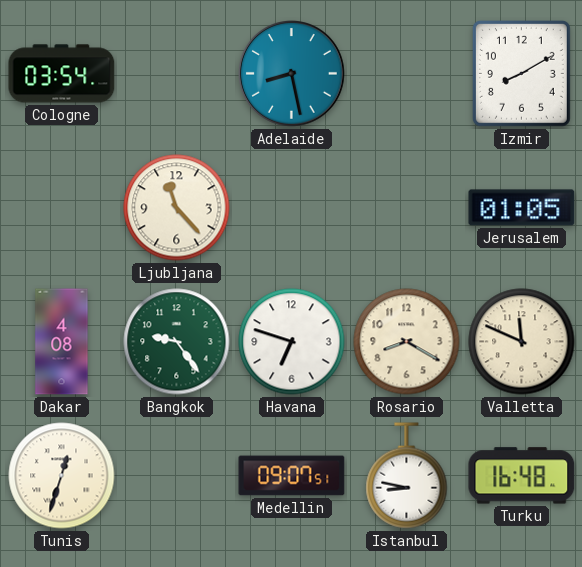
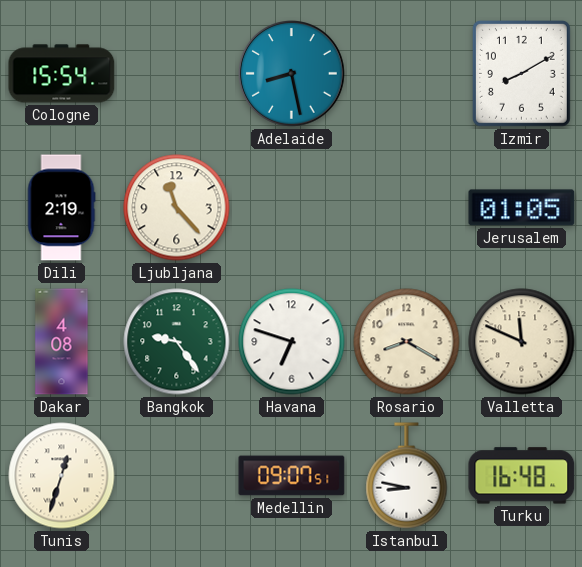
Cologne: 03:54 -> 15:54 (62, 74)
Dili: none -> 2:19 (61, 208)
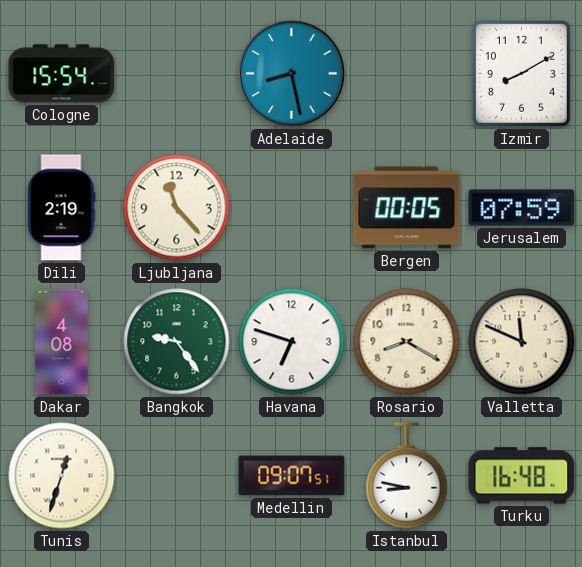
Bergen: none -> 00:05 (407, 208)
Jerusalem: 01:05 -> 07:59 (522, 208)
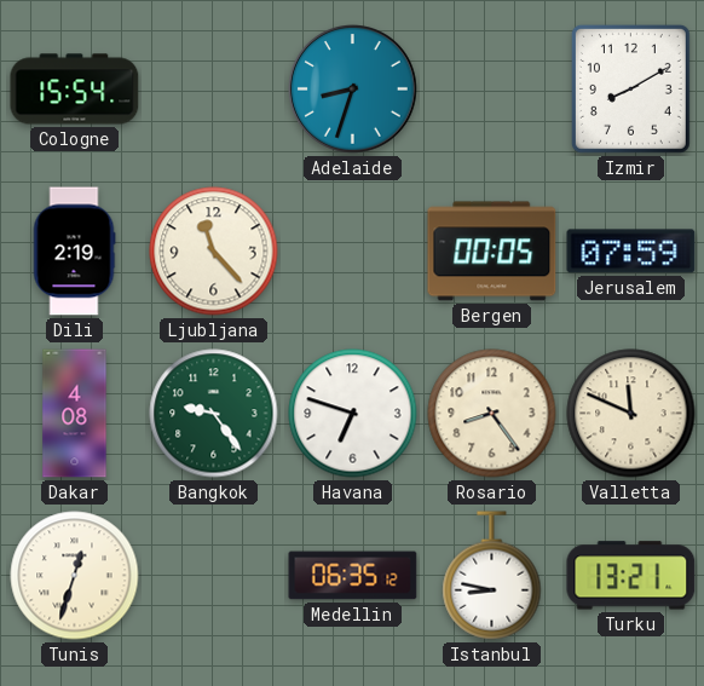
Adelaide: 8:28 -> 8:33 (353, 90)
Rosario: 8:20 -> 8:24 (492, 414)
Medellin: 09:07 -> 06:35 (353, 576)
Turku: 16:48 -> 13:21 (631, 576)
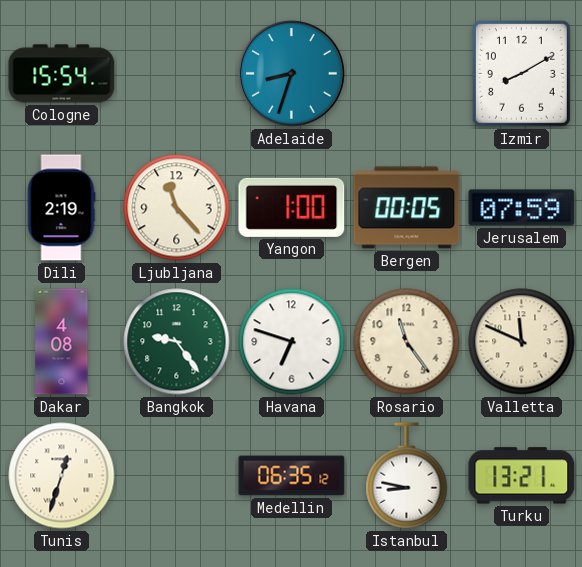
Yangon: none -> 1:00 (292, 207)
Rosario: 8:24 -> 11:24 (407, 342)
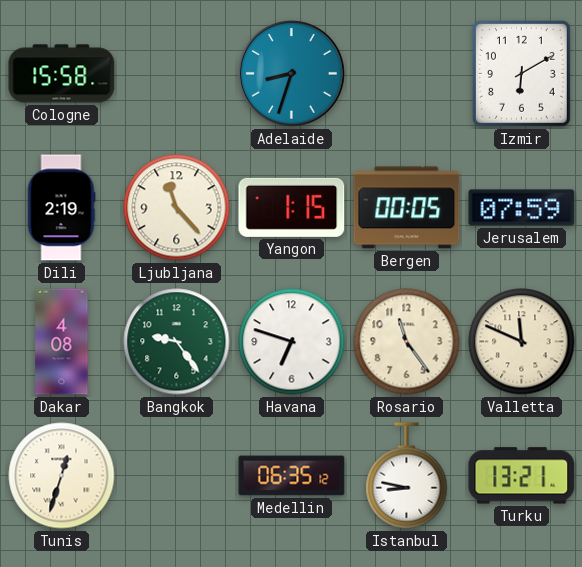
Cologne: 15:54 -> 15:58 (62, 74)
Izmir: 8:10 -> 6:10 (521, 73)
Yangon: 1:00 -> 1:15 (292, 207)
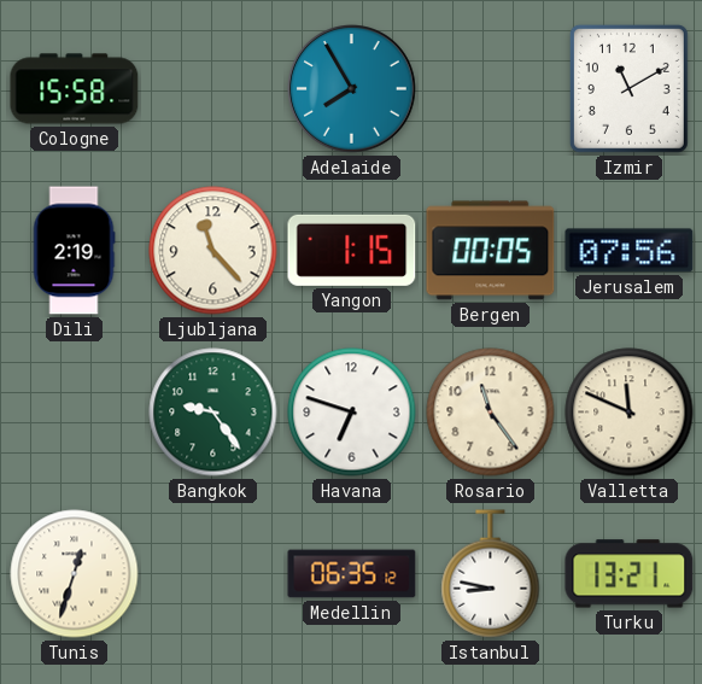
Adelaide: 8:33 -> 7:55 (352, 89)
Izmir: 6:10 -> 11:10 (628, 88)
Jerusalem: 07:59 -> 07:56 (630, 251)
Dakar: 4:08 -> none (62, 342)
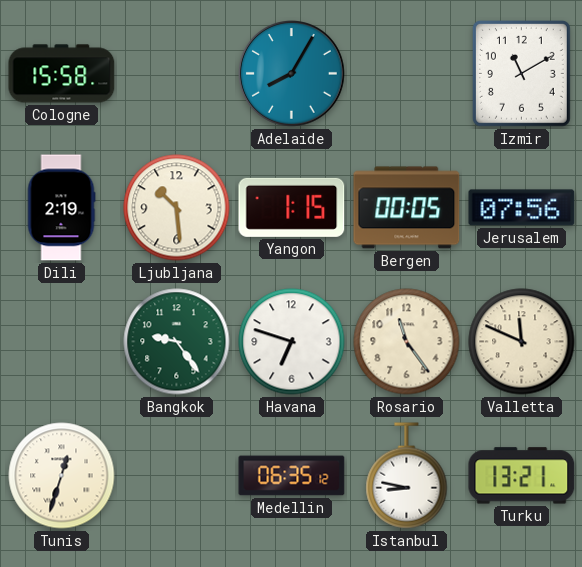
Adelaide: 7:55 -> 8:05 (292, 74)
Ljubljana: 11:23 -> 10:29 (177, 208)
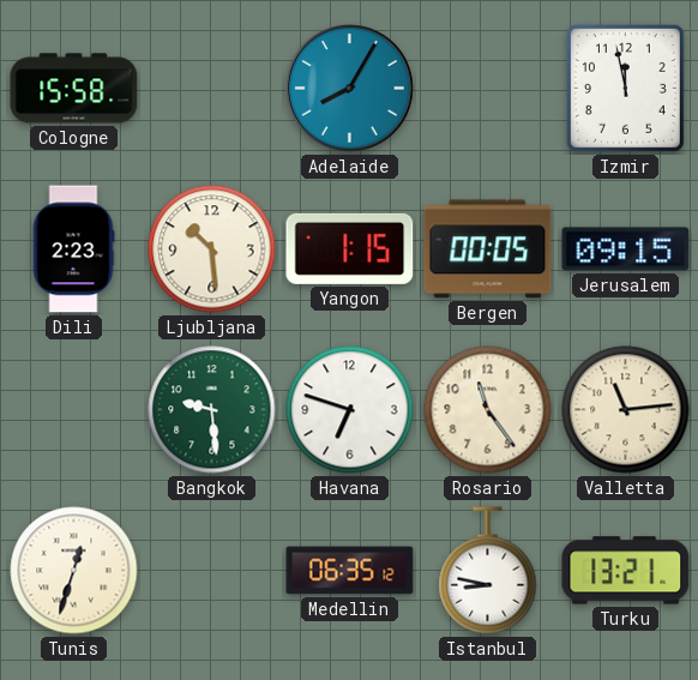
Izmir: 11:10 -> 11:58 (625, 88)
Dili: 2:19 -> 2:23 (73, 249)
Jerusalem: 07:56 -> 09:15 (626, 249)
Bangkok: 9:24 -> 9:29 (212, 410)
Valletta: 11:49 -> 11:14 (626, 410)
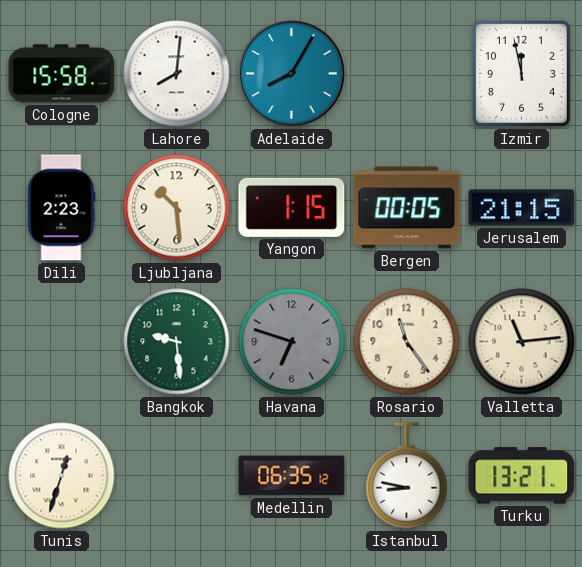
Lahore: none -> 8:01 (177, 74)
Jerusalem: 09:15 -> 21:15 (522, 208)
Havana dial: white -> grey (292, 342)
